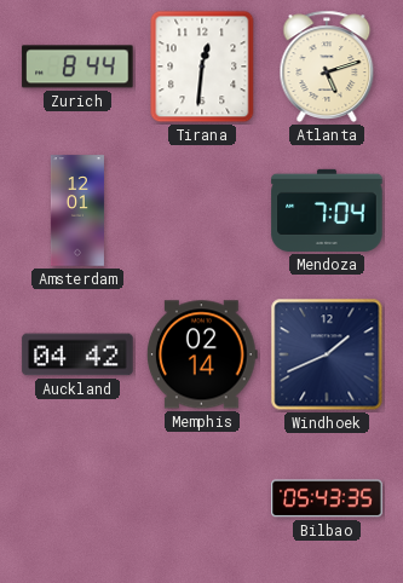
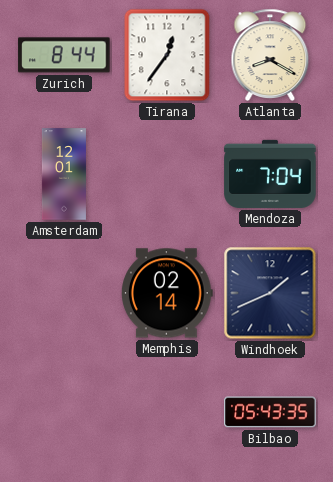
Tirana: 12:31 -> 12:36 (167, 55)
Atlanta: 5:12 -> 8:20 (270, 55)
Auckland: 04:42 -> none (77, 354)
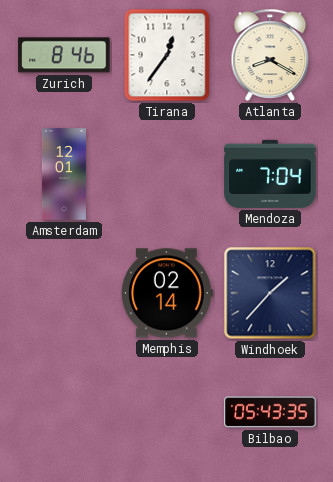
Zurich: 8:44 -> 8:46 (64, 55)
Windhoek: 1:41 -> 1:37 (270, 293)
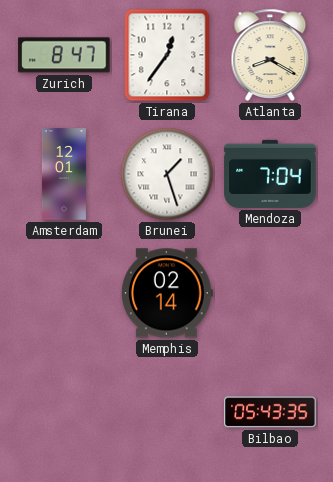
Zurich: 8:46 -> 8:47 (64, 55)
Brunei: none -> 1:27 (167, 174)
Windhoek: 1:37 -> none (270, 293)
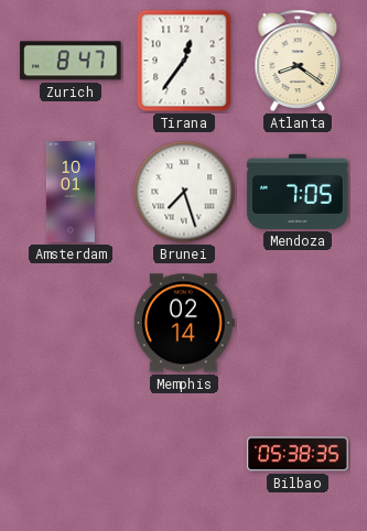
Atlanta: 8:20 -> 8:21 (298, 61)
Amsterdam: 12:01 -> 10:01 (71, 192)
Brunei: 1:27 -> 7:27 (184, 192)
Mendoza: 7:04 -> 7:05 (298, 192)
Bilbao: 05:43 -> 05:38 (298, 454)
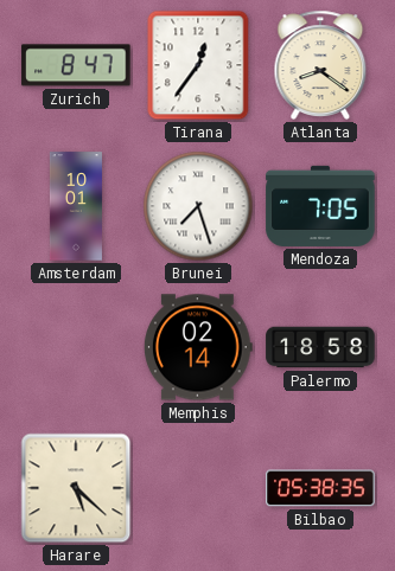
Palermo: none -> 18:58 (320, 347)
Harare: none -> 5:22 (76, 488)
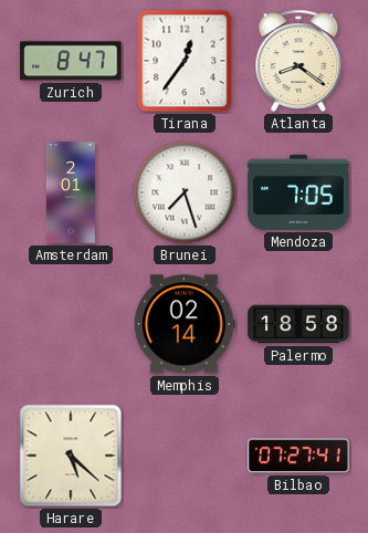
Amsterdam: 10:01 -> 2:01 (71, 192)
Bilbao: 05:38 -> 07:27 (298, 456)
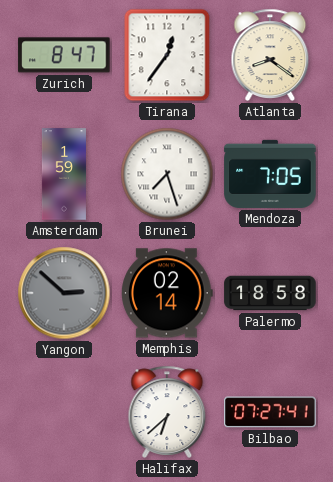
Amsterdam: 2:01 -> 1:59 (64, 174)
Yangon: none -> 2:52 (64, 293)
Harare: 5:22 -> none (71, 456)
Halifax: none -> 6:38 (167, 412)
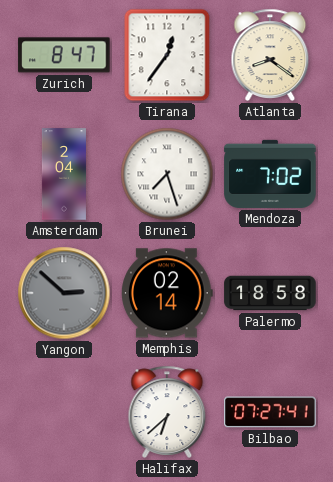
Amsterdam: 1:59 -> 2:04 (64, 174)
Mendoza: 7:05 -> 7:02 (270, 174)
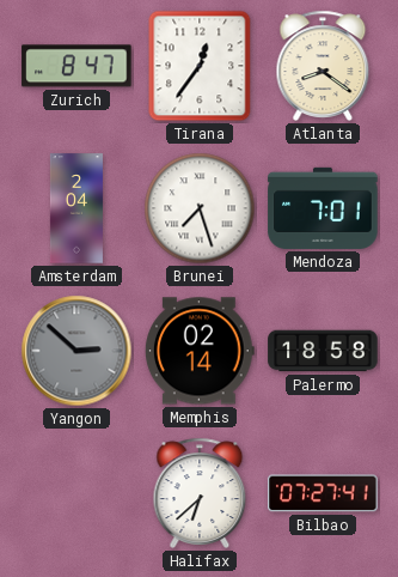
Mendoza: 7:02 -> 7:01 (323, 208)
